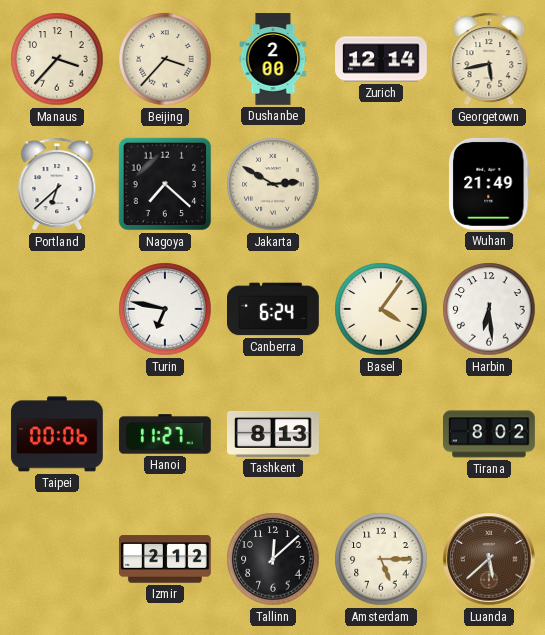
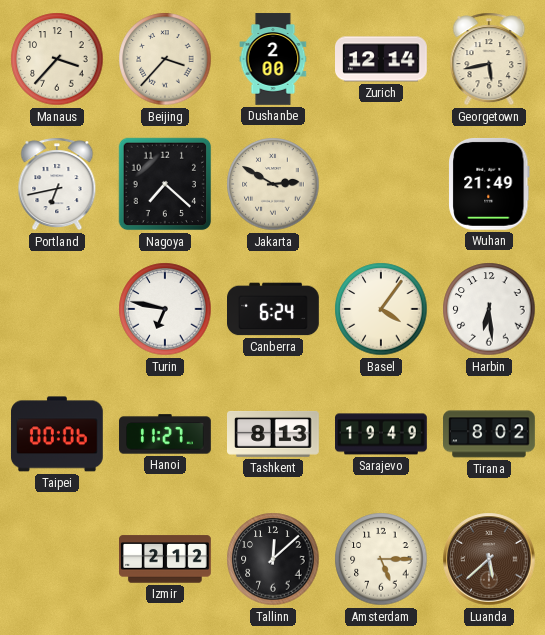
Portland: 6:38 -> 6:43 (57, 184)
Sarajevo: none -> 19:49 (382, 434)
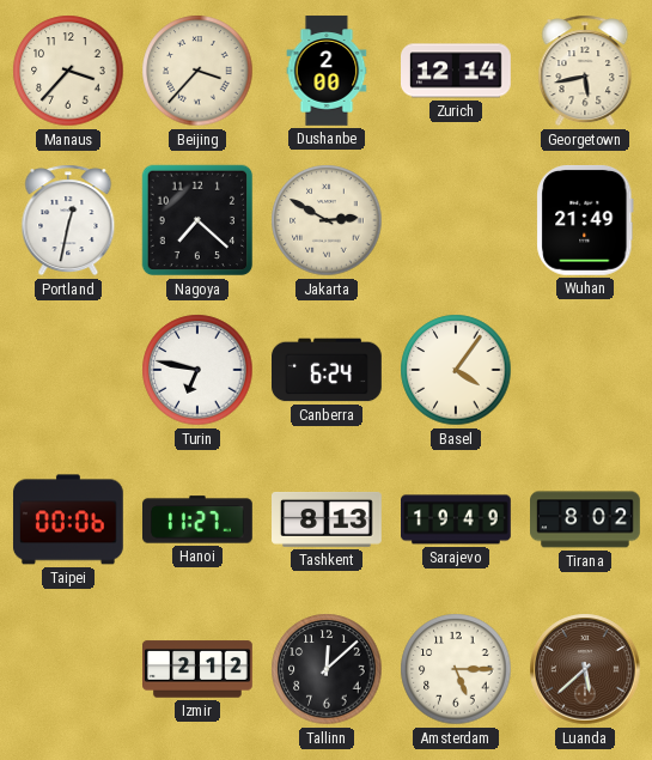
Portland: 6:43 -> 12:32 (68, 220)
Harbin: 6:29 -> none (489, 309)
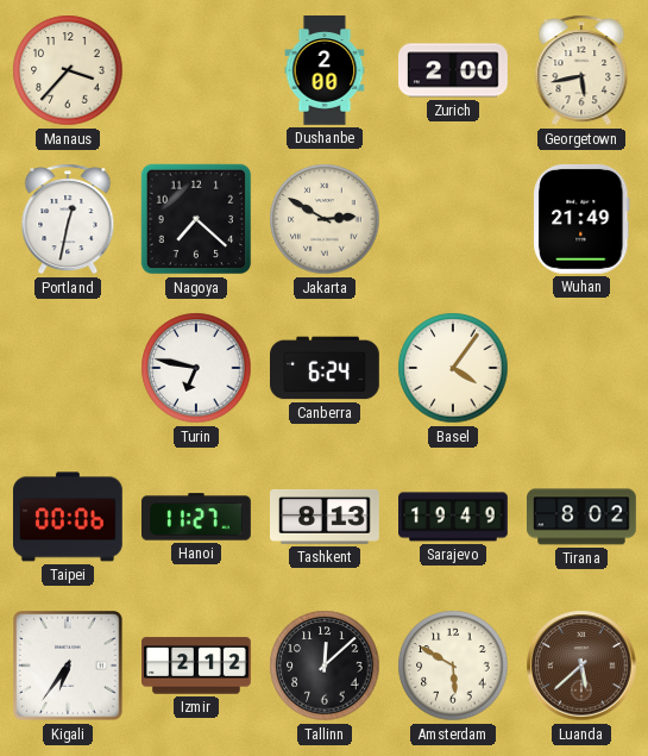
Beijing: 3:37 -> none (197, 71)
Zurich: 12:14 -> 2:00 (454, 70)
Kigali: none -> 6:36 (69, 667)
Amsterdam: 5:15 -> 5:50 (453, 666)
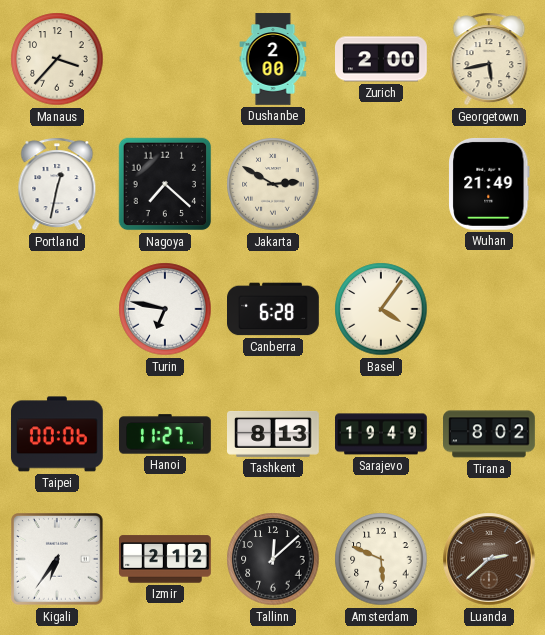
Canberra: 6:24 -> 6:28 (273, 309)
Amsterdam: 5:50 -> 5:49 (381, 559)
Luanda: 5:38 -> 2:38 (489, 559)
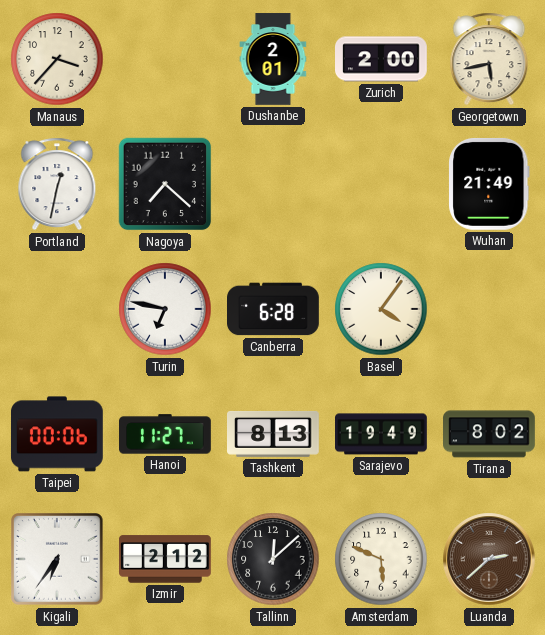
Dushanbe: 2:00 -> 2:01 (273, 59)
Jakarta: 2:50 -> none (273, 184)
